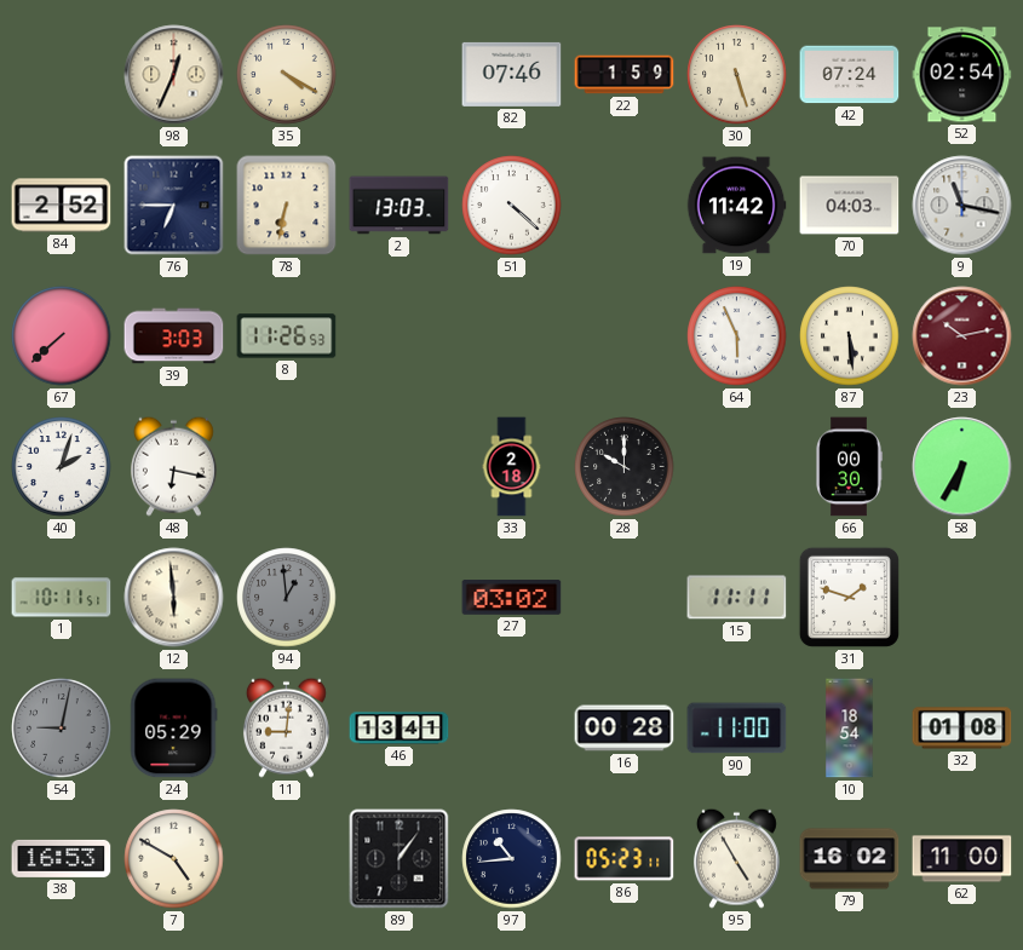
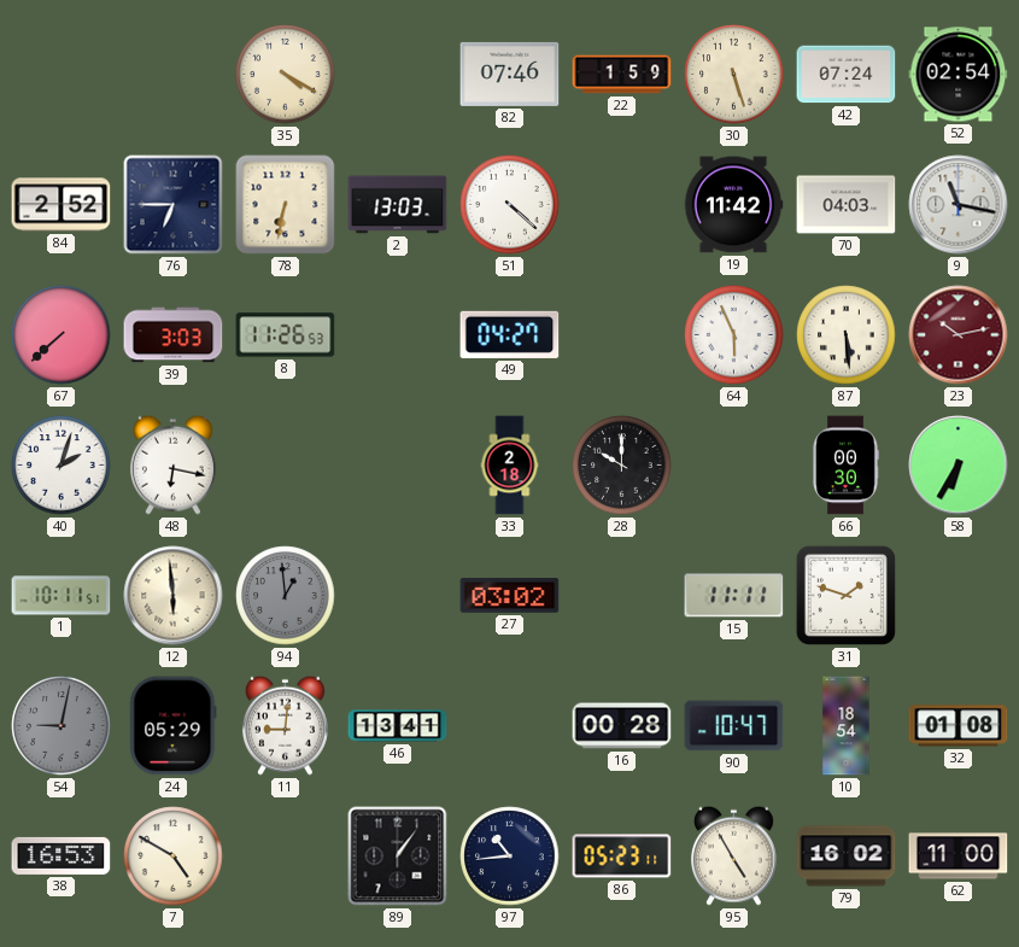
98: 12:34 -> none (174, 75)
49: none -> 04:27 (510, 334)
90: 11:00 -> 10:47 (734, 726)
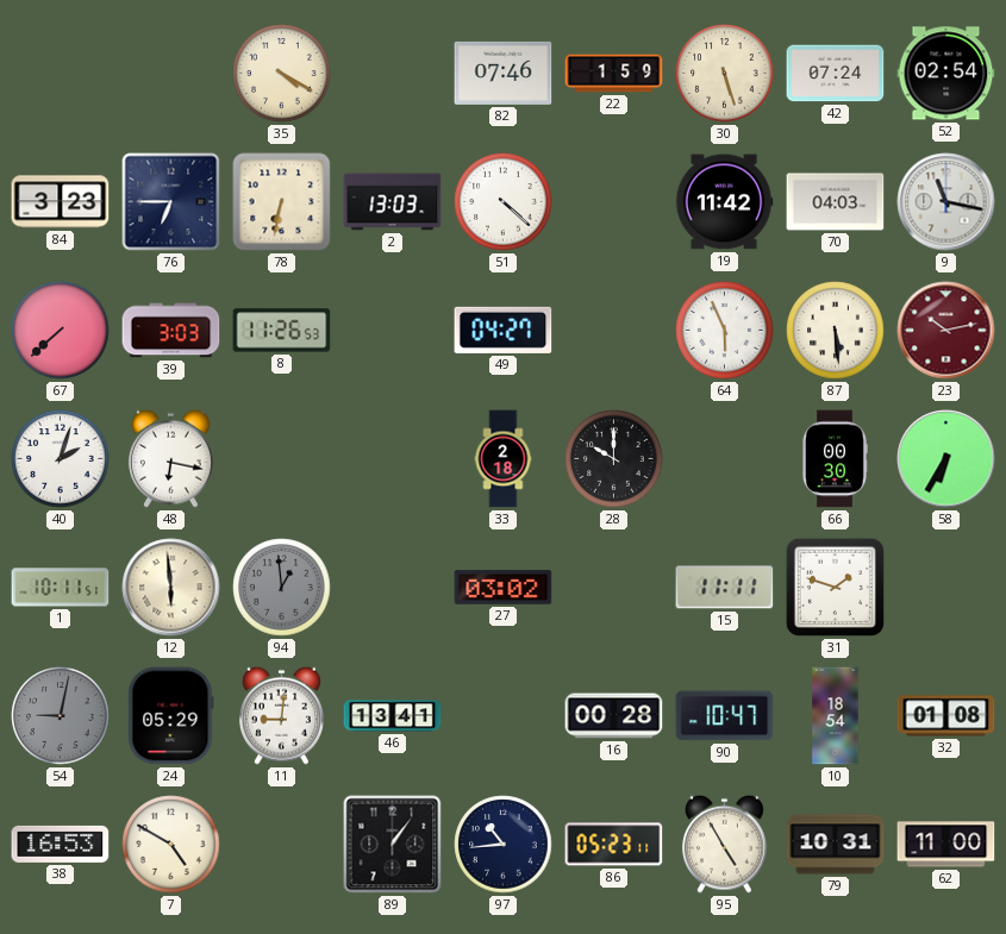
84: 2:52 -> 3:23 (61, 202)
79: 16:02 -> 10:31 (836, 845)
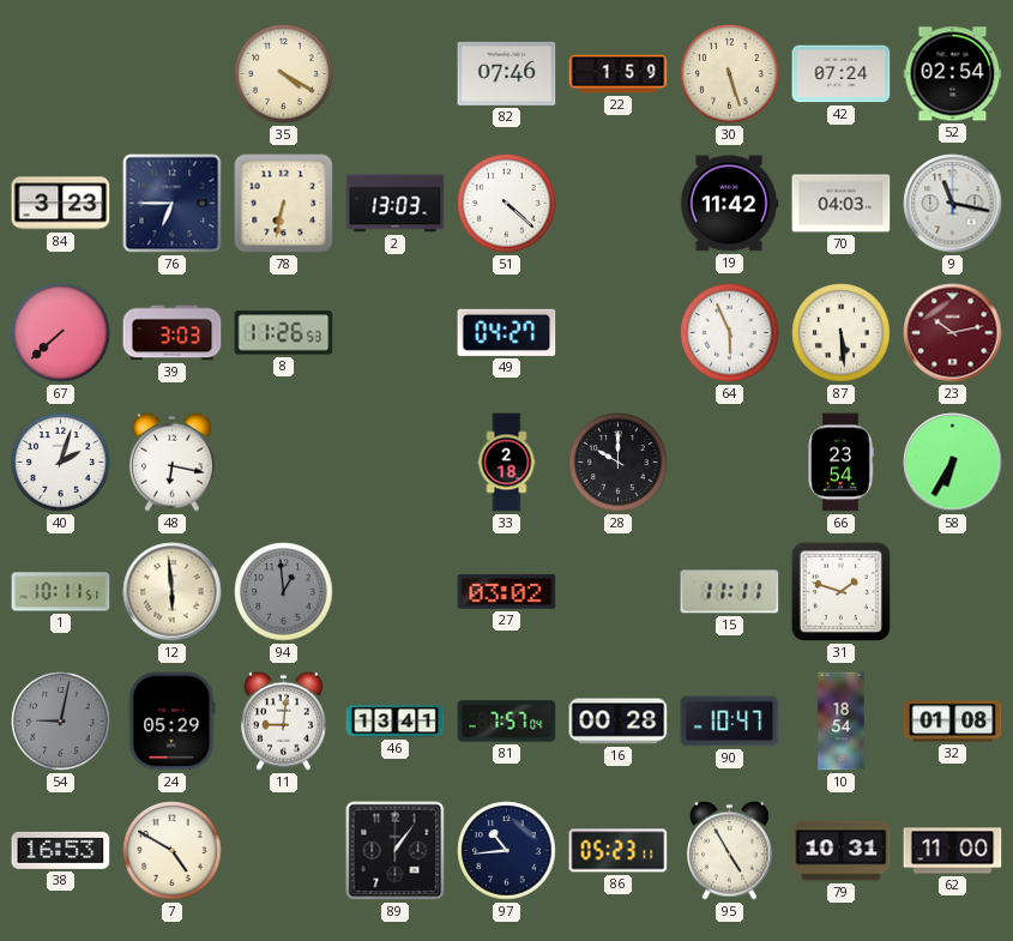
66: 00:30 -> 23:54 (840, 463)
81: none -> 7:57 (507, 722)
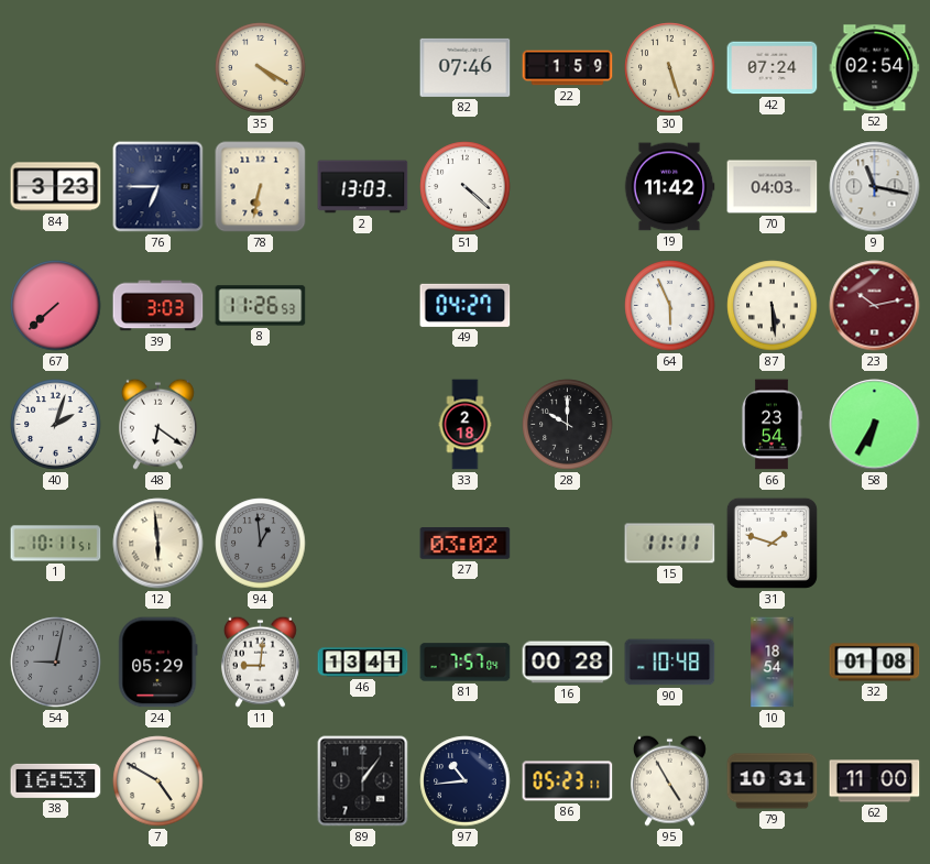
48: 6:17 -> 6:21 (157, 424)
90: 10:47 -> 10:48 (670, 663)
